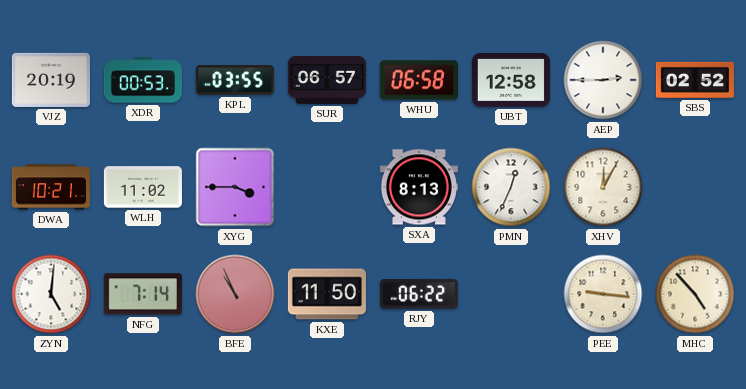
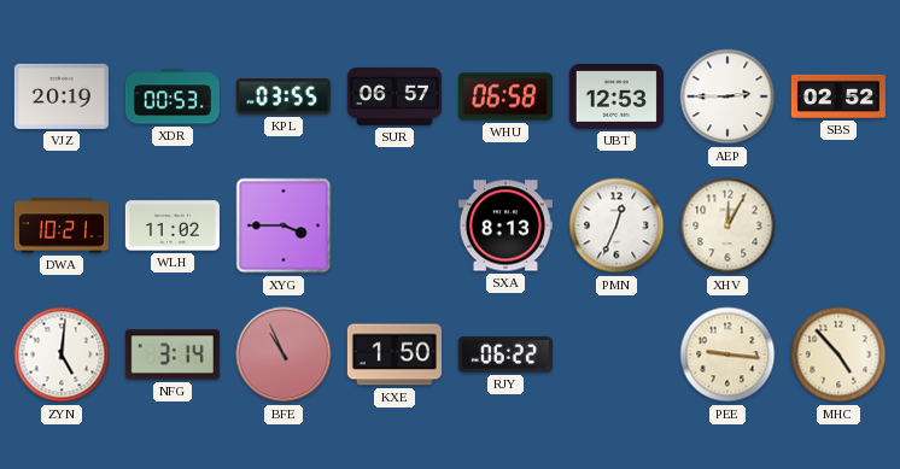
UBT: 12:58 -> 12:53 (616, 98)
NFG: 7:14 -> 3:14 (173, 354)
KXE: 11:50 -> 1:50 (395, 354)
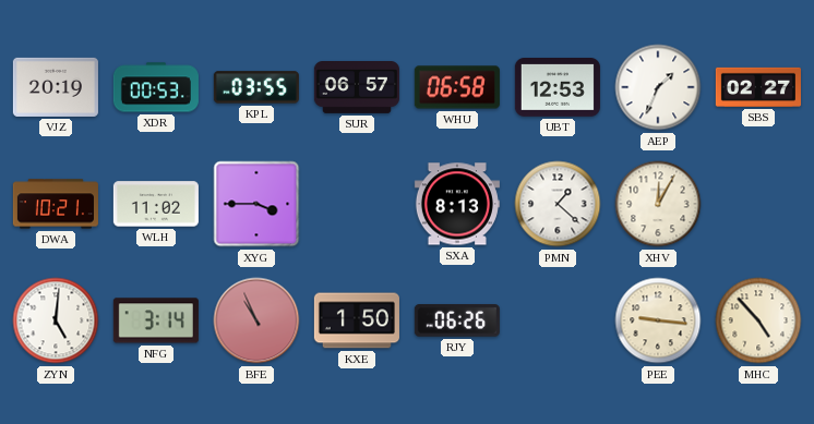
AEP: 2:45 -> 1:34 (658, 87)
SBS: 02:52 -> 02:27 (758, 87)
PMN: 12:34 -> 1:22 (558, 204)
RJY: 06:22 -> 06:26 (457, 320)
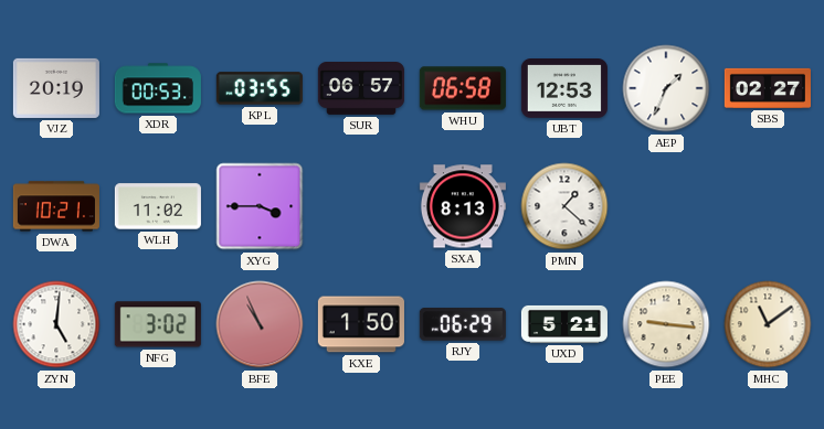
XHV: 12:05 -> none (658, 204)
NFG: 3:14 -> 3:02 (158, 324)
RJY: 06:26 -> 06:29 (463, 324)
UXD: none -> 5:21 (564, 324)
MHC: 4:53 -> 11:09 (768, 324)
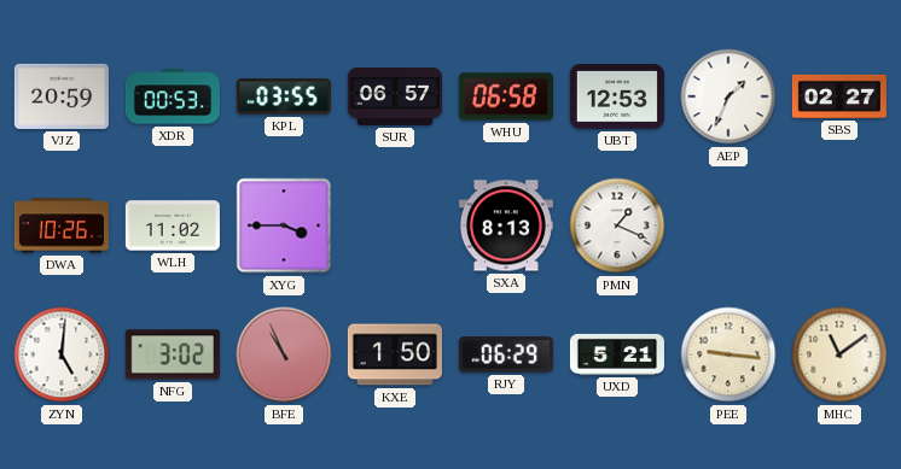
VJZ: 20:19 -> 20:59 (62, 96)
DWA: 10:21 -> 10:26 (62, 225)
PMN: 1:22 -> 1:19 (617, 225)
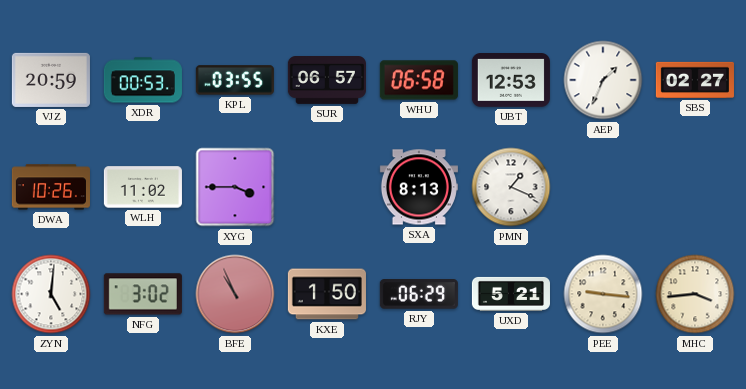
MHC: 11:09 -> 3:44 (695, 294)
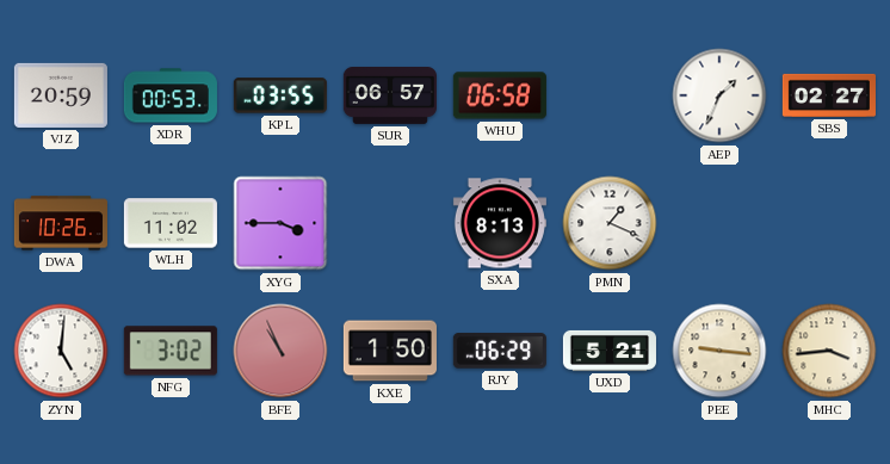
UBT: 12:53 -> none (511, 81)
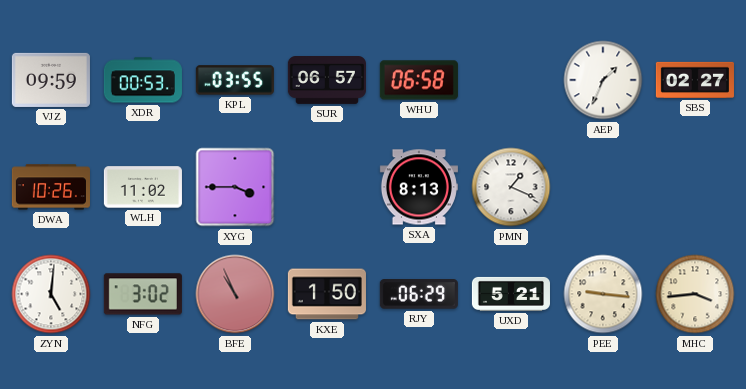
VJZ: 20:59 -> 09:59 (51, 80)
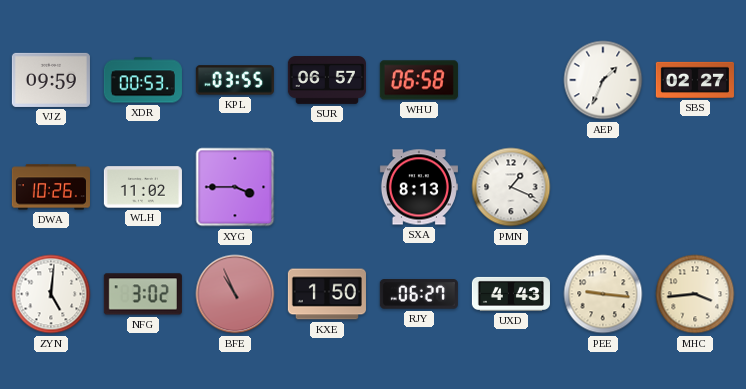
RJY: 06:29 -> 06:27 (419, 294)
UXD: 5:21 -> 4:43 (511, 294)
